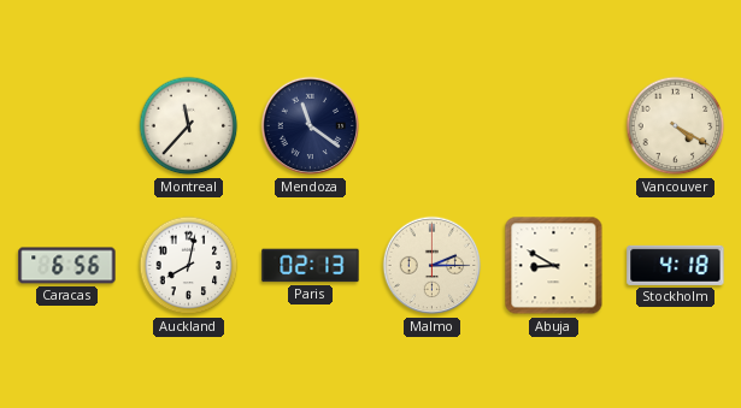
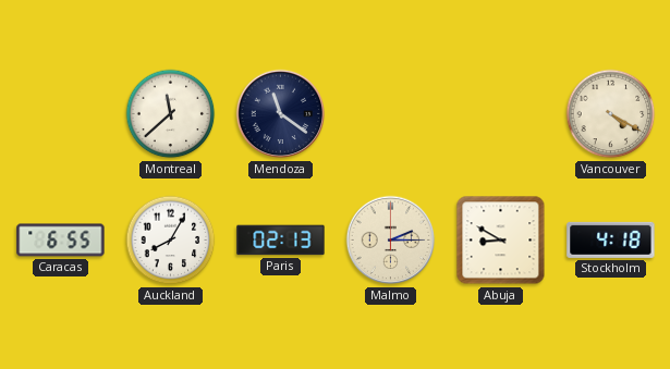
Montreal: 11:37 -> 11:38 (171, 114)
Caracas: 6:56 -> 6:55 (61, 241)
Auckland: 8:02 -> 8:05 (171, 241)
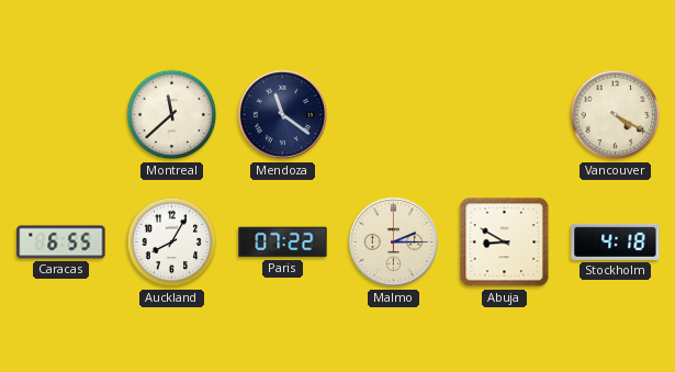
Paris: 02:13 -> 07:22 (283, 243)
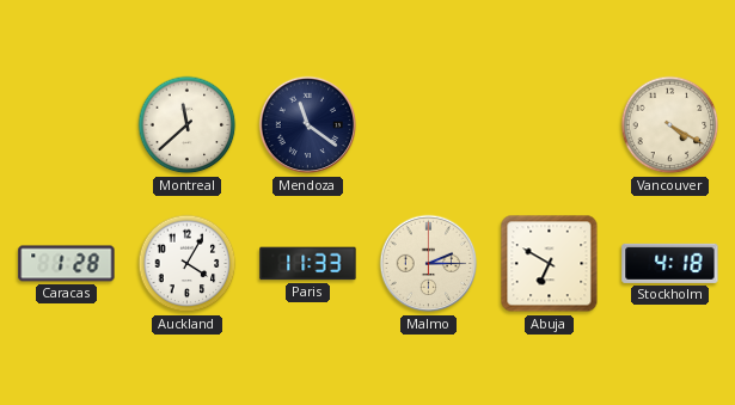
Caracas: 6:55 -> 1:28 (67, 264)
Auckland: 8:05 -> 4:05 (188, 264)
Paris: 07:22 -> 11:33 (308, 264)
Abuja: 8:50 -> 6:50 (550, 264)
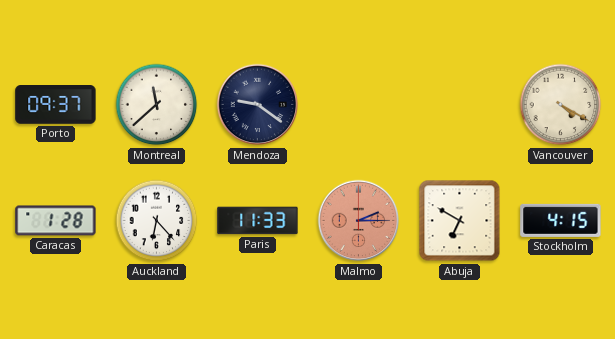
Porto: none -> 09:37 (56, 105)
Mendoza: 11:21 -> 9:21 (258, 105)
Auckland: 4:05 -> 6:23 (157, 221)
Malmo dial: cream -> salmon (359, 221)
Stockholm: 4:18 -> 4:15 (561, 220)
